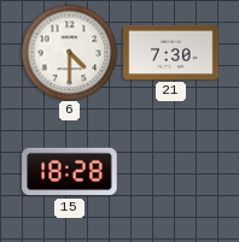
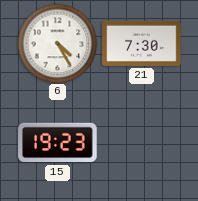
6: 4:30 -> 4:25 (57, 43)
15: 18:28 -> 19:23 (58, 143)
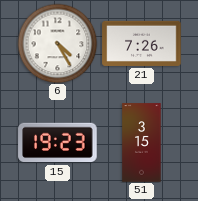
21: 7:30 -> 7:26 (142, 43)
51: none -> 3:15 (142, 143)
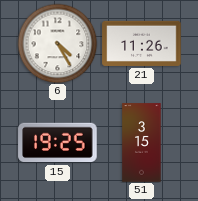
21: 7:26 -> 11:26 (142, 43)
15: 19:23 -> 19:25 (58, 143)
